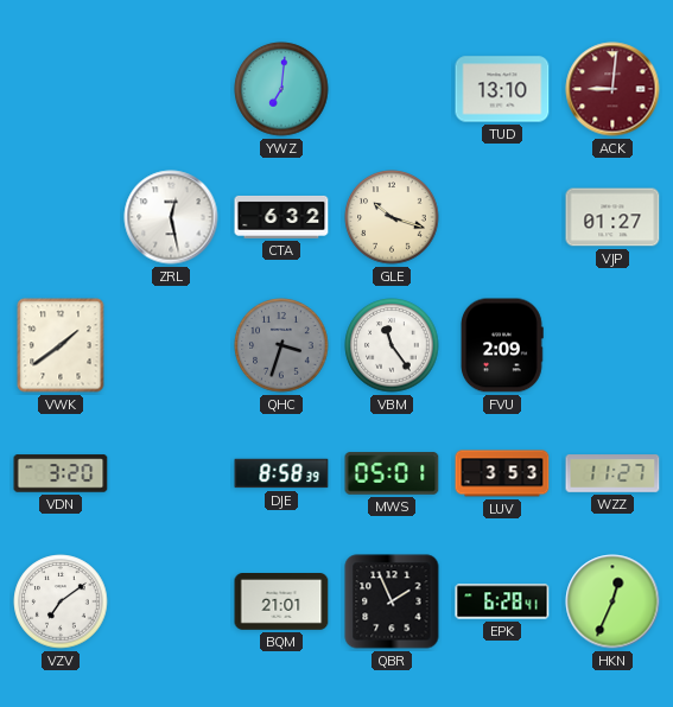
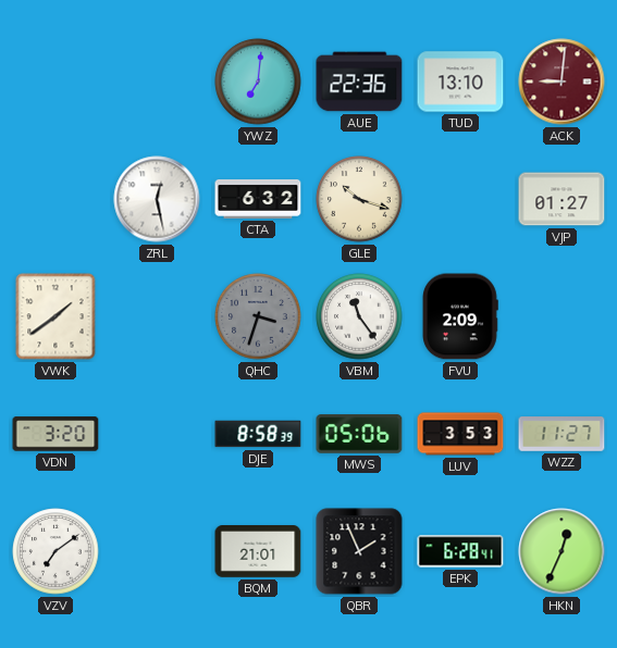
AUE: none -> 22:36 (359, 82)
MWS: 05:01 -> 05:06 (359, 434)
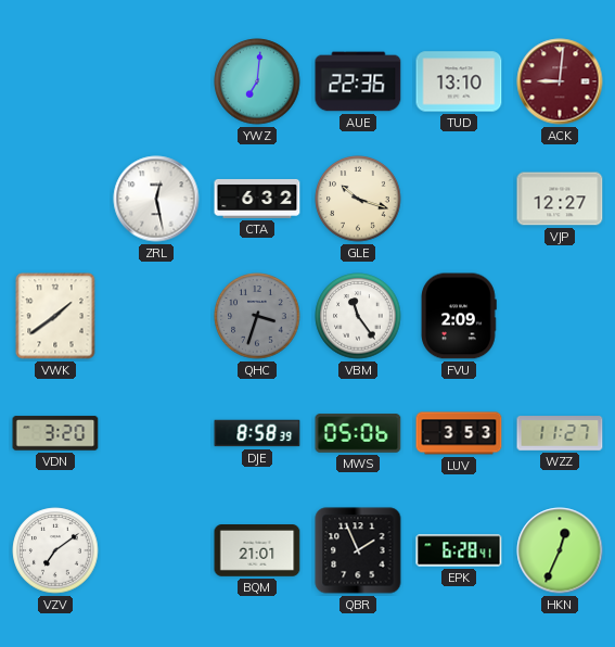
VJP: 01:27 -> 12:27 (560, 199)
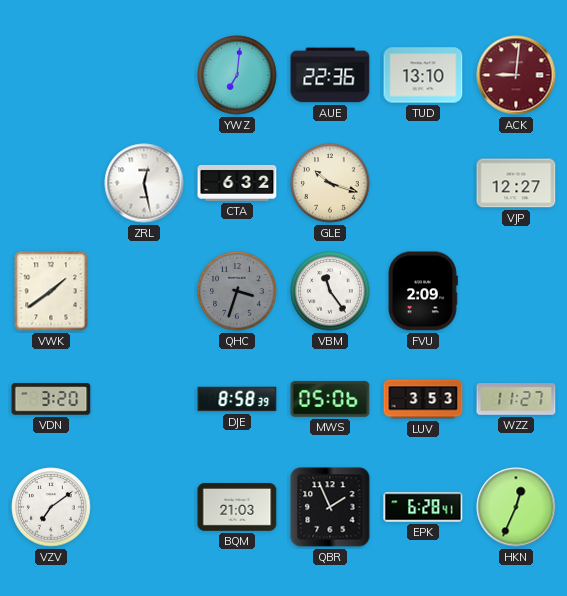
BQM: 21:01 -> 21:03 (237, 508)
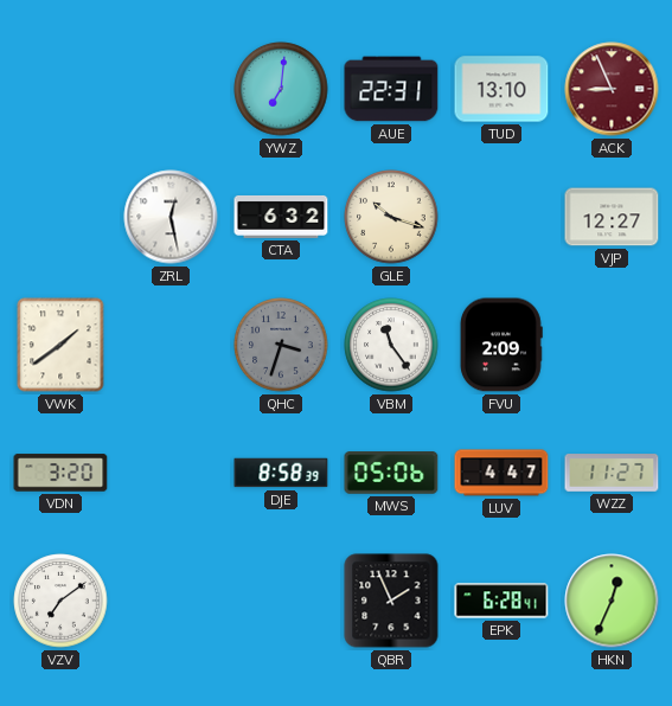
AUE: 22:36 -> 22:31 (391, 89)
ACK: 9:01 -> 8:56 (612, 89)
LUV: 3:53 -> 4:47 (501, 473)
BQM: 21:03 -> none (237, 508)
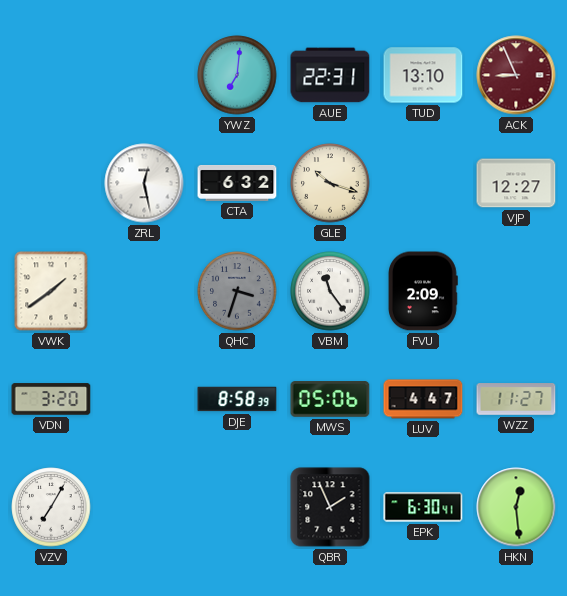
VZV: 7:09 -> 7:05 (51, 507)
EPK: 6:28 -> 6:30 (423, 507)
HKN: 12:34 -> 12:29 (516, 507)
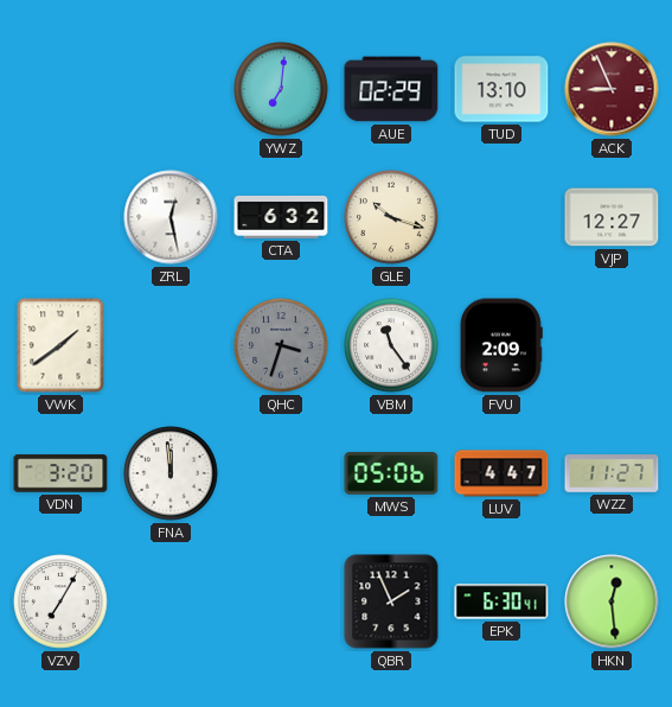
AUE: 22:31 -> 02:29 (391, 89)
FNA: none -> 11:59 (171, 473)
DJE: 8:58 -> none (237, 399)
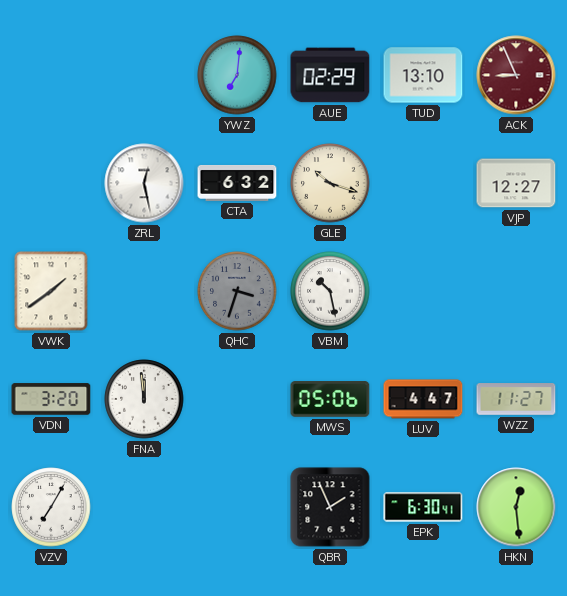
VBM: 11:24 -> 10:28 (330, 291)
FVU: 2:09 -> none (501, 345)
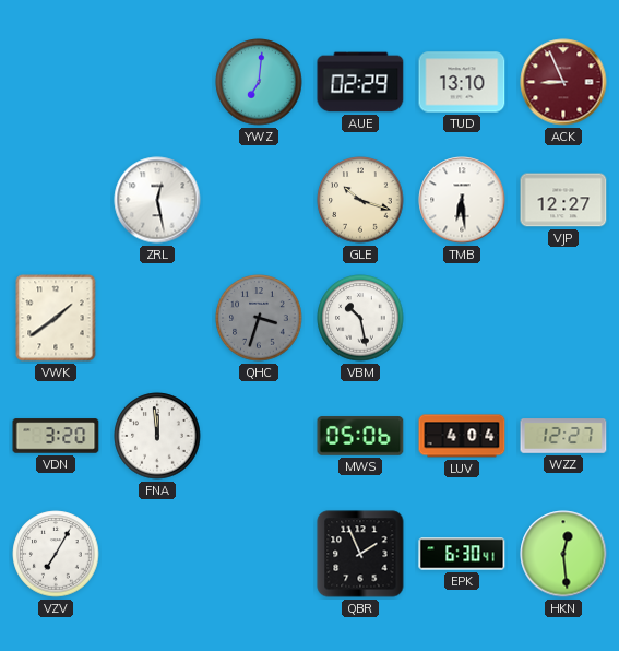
CTA: 6:32 -> none (237, 183)
TMB: none -> 6:29 (462, 200)
LUV: 4:47 -> 4:04 (462, 436)
WZZ: 11:27 -> 12:27 (563, 436)
